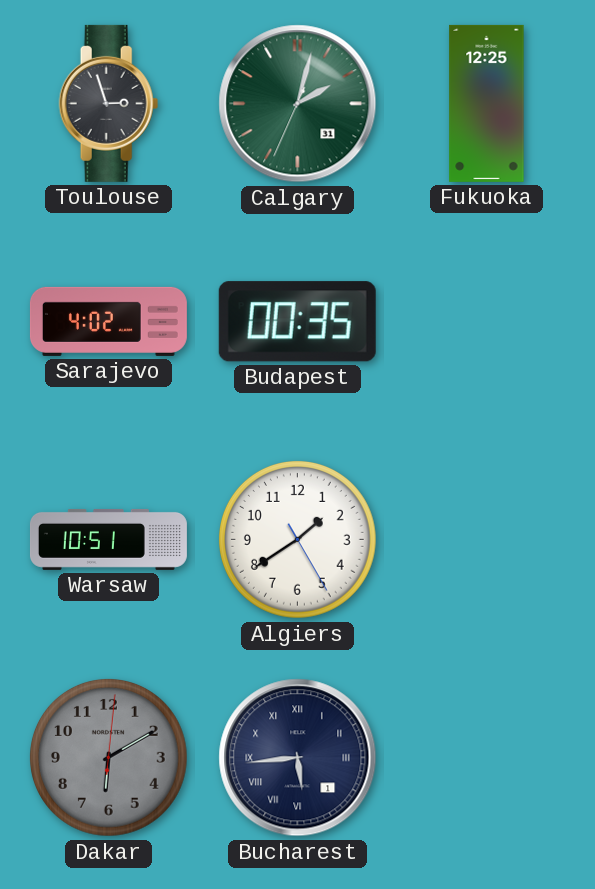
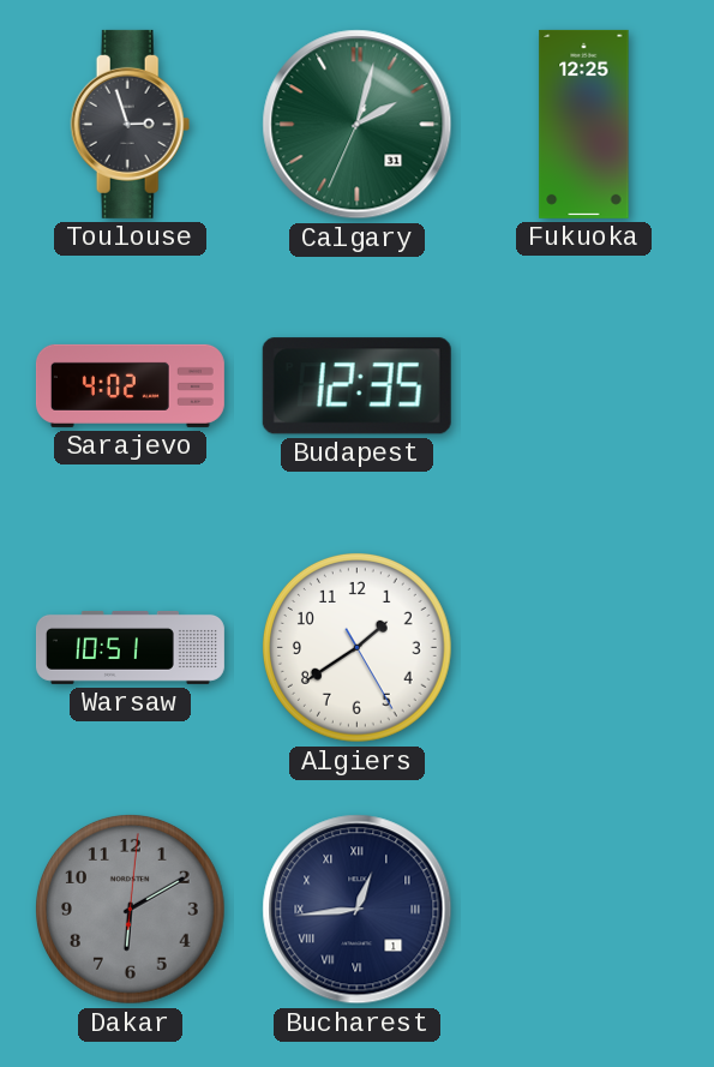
Budapest: 00:35 -> 12:35 (356, 386)
Bucharest: 5:44 -> 12:44 (358, 910)
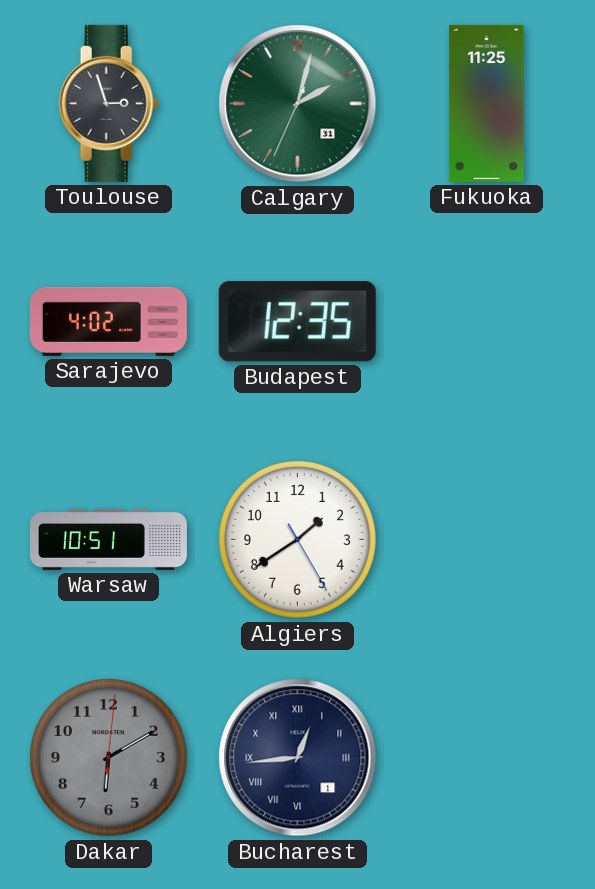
Fukuoka: 12:25 -> 11:25 (487, 103)
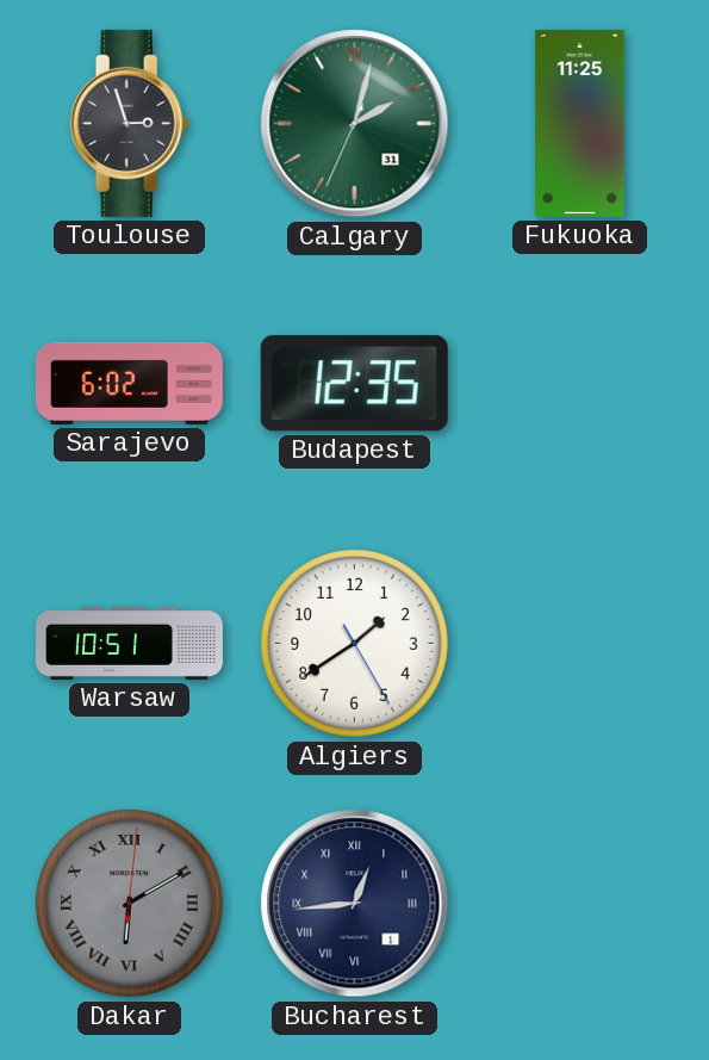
Sarajevo: 4:02 -> 6:02 (129, 383)
Dakar numerals: Arabic -> Roman (130, 904)
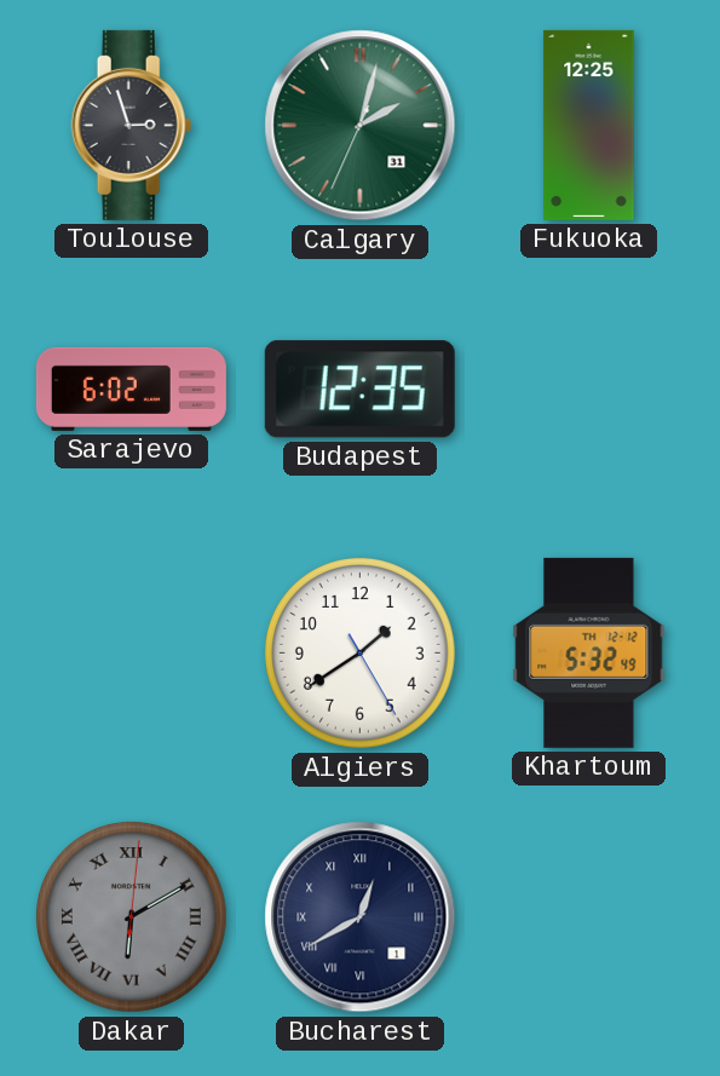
Fukuoka: 11:25 -> 12:25 (589, 125)
Warsaw: 10:51 -> none (129, 643)
Khartoum: none -> 5:32 (589, 652)
Bucharest: 12:44 -> 12:40 (361, 917)
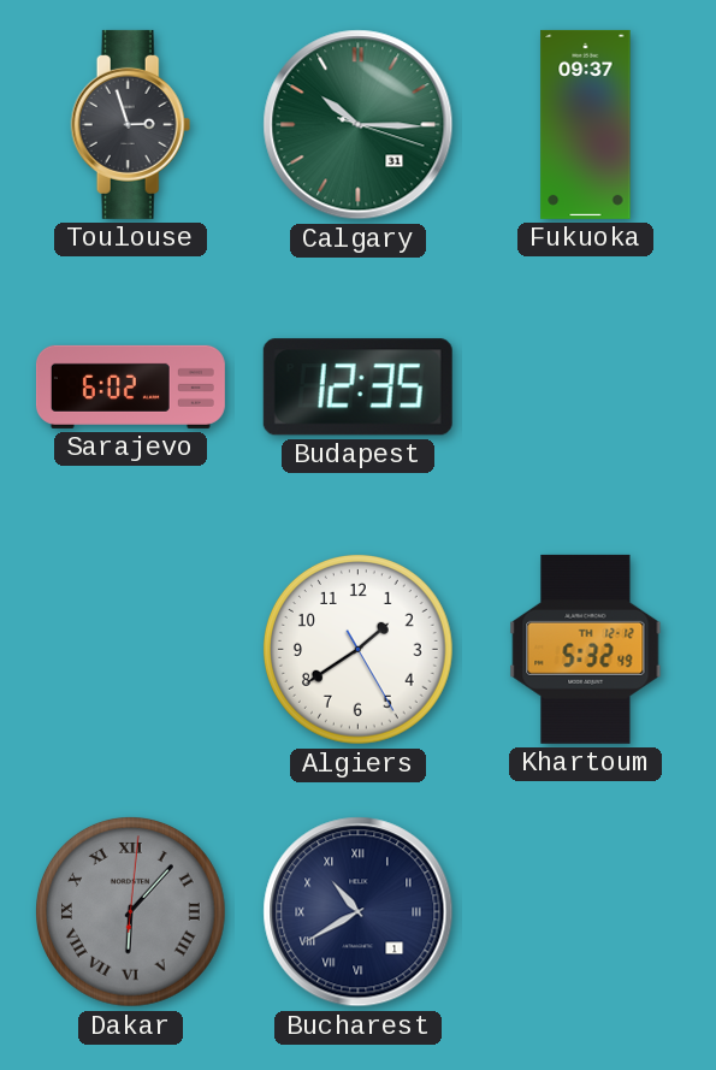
Calgary: 2:02 -> 10:15 (359, 125)
Fukuoka: 12:25 -> 09:37 (586, 124)
Dakar: 6:10 -> 6:07 (131, 912)
Bucharest: 12:40 -> 10:40 (359, 912)
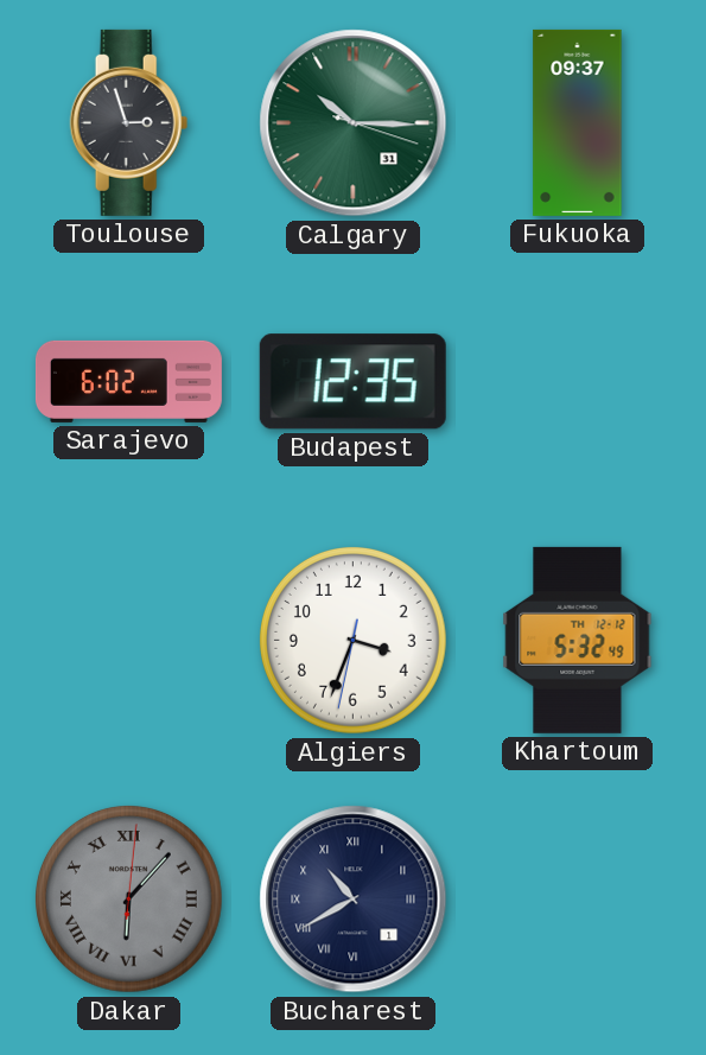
Algiers: 1:39 -> 3:33 (354, 641)
